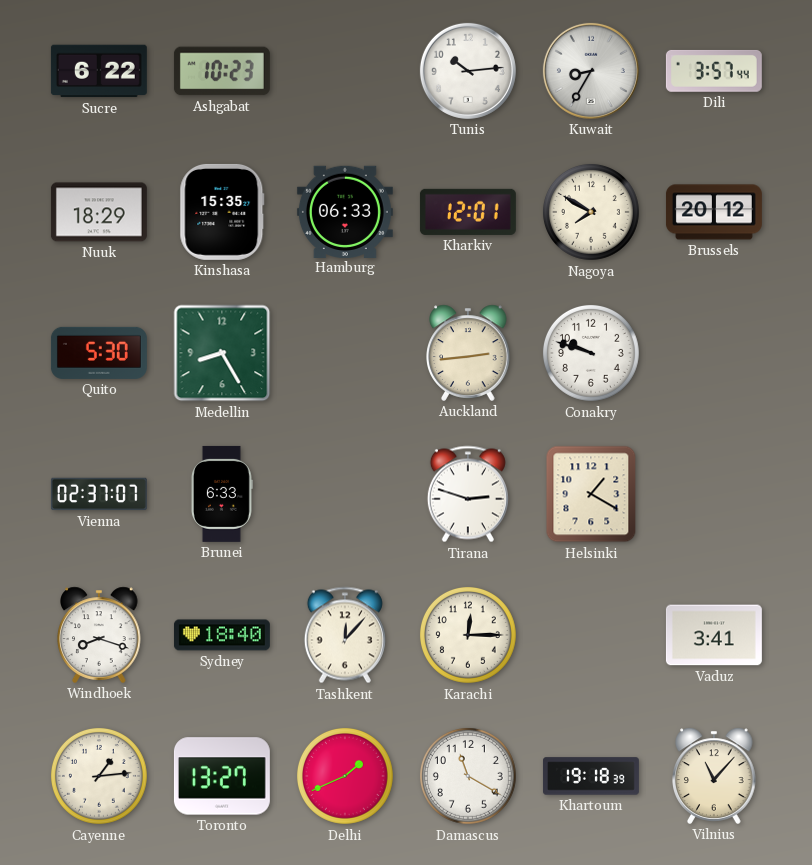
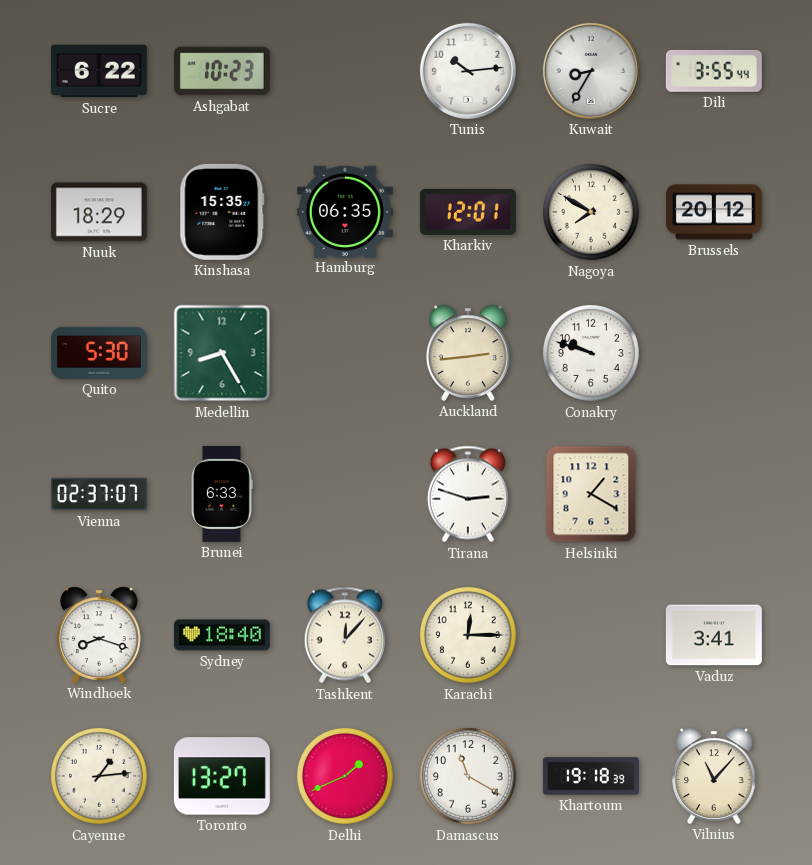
Dili: 3:57 -> 3:55 (714, 71)
Hamburg: 06:33 -> 06:35 (345, 211)
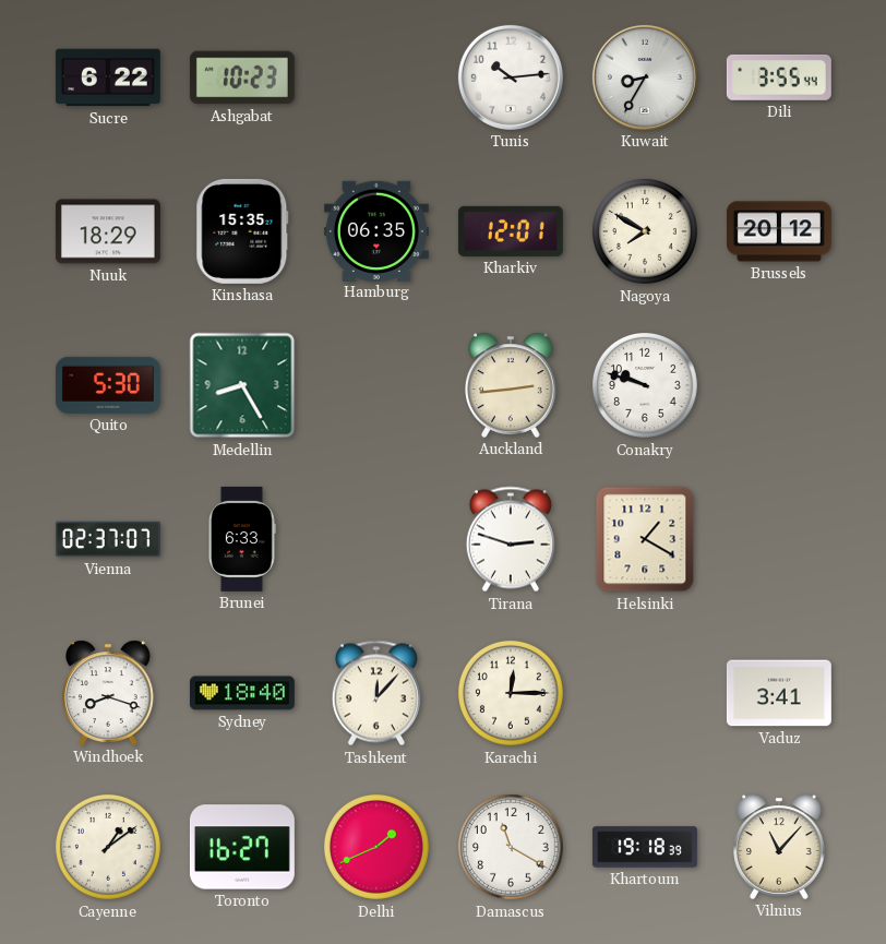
Cayenne: 1:14 -> 1:09 (108, 847)
Toronto: 13:27 -> 16:27 (242, 847)
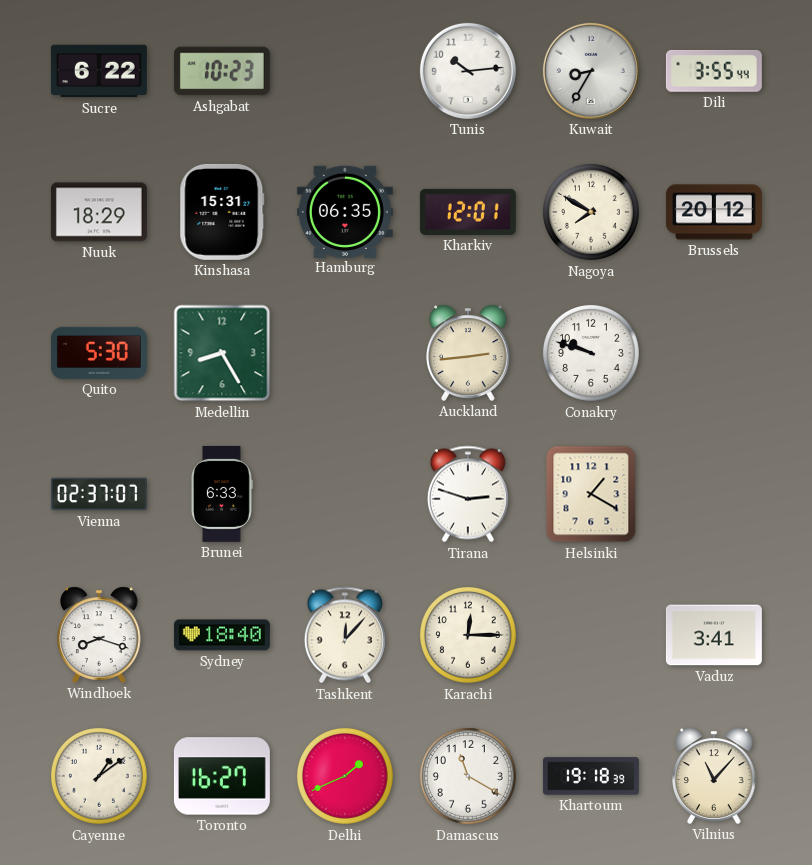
Kinshasa: 15:35 -> 15:31 (222, 212)
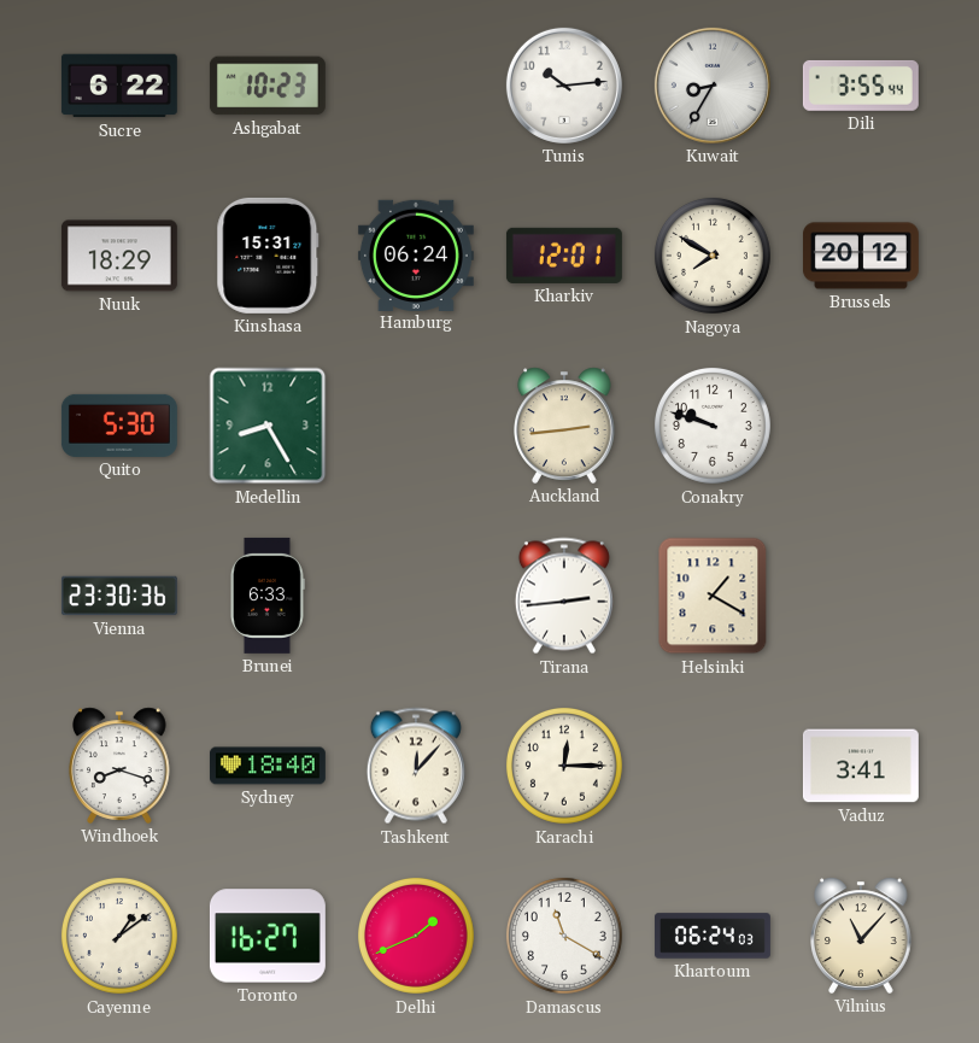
Hamburg: 06:35 -> 06:24 (416, 254)
Vienna: 02:37 -> 23:30 (119, 596)
Tirana: 2:48 -> 2:44 (564, 596)
Khartoum: 19:18 -> 06:24 (713, 936)
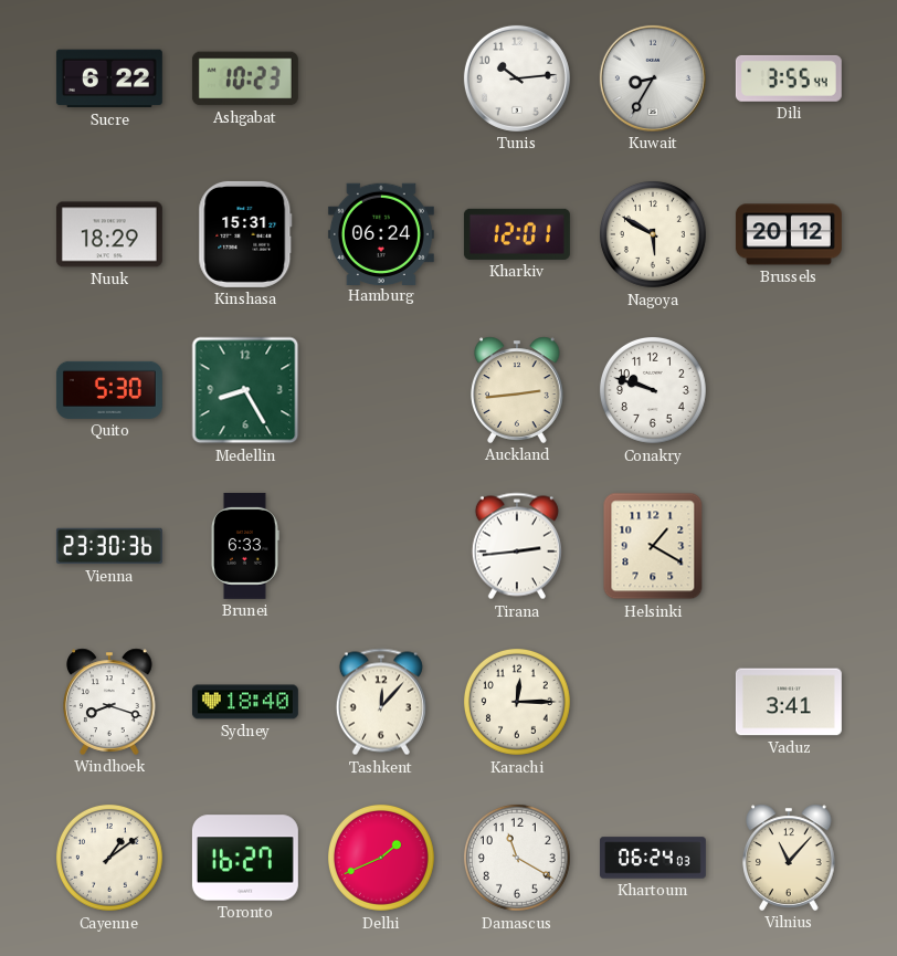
Nagoya: 7:50 -> 5:50 (653, 234)
